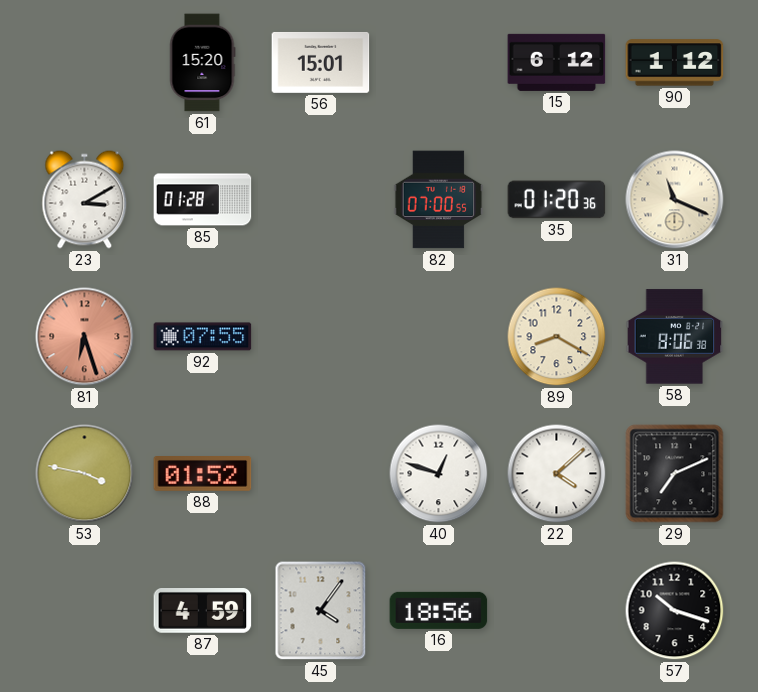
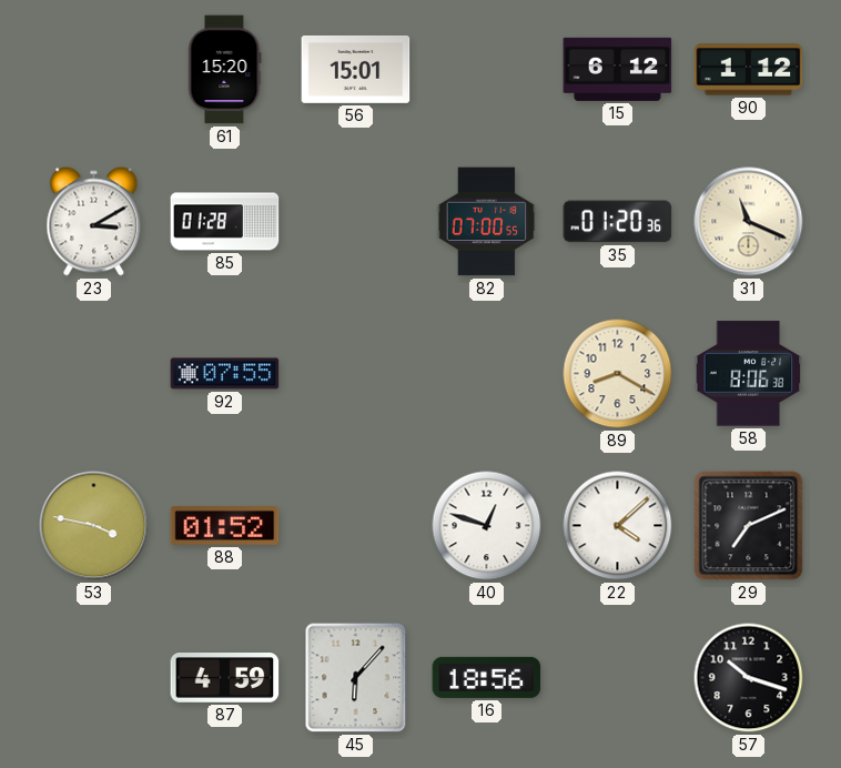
81: 6:27 -> none (85, 337)
45: 4:06 -> 6:07 (356, 678)
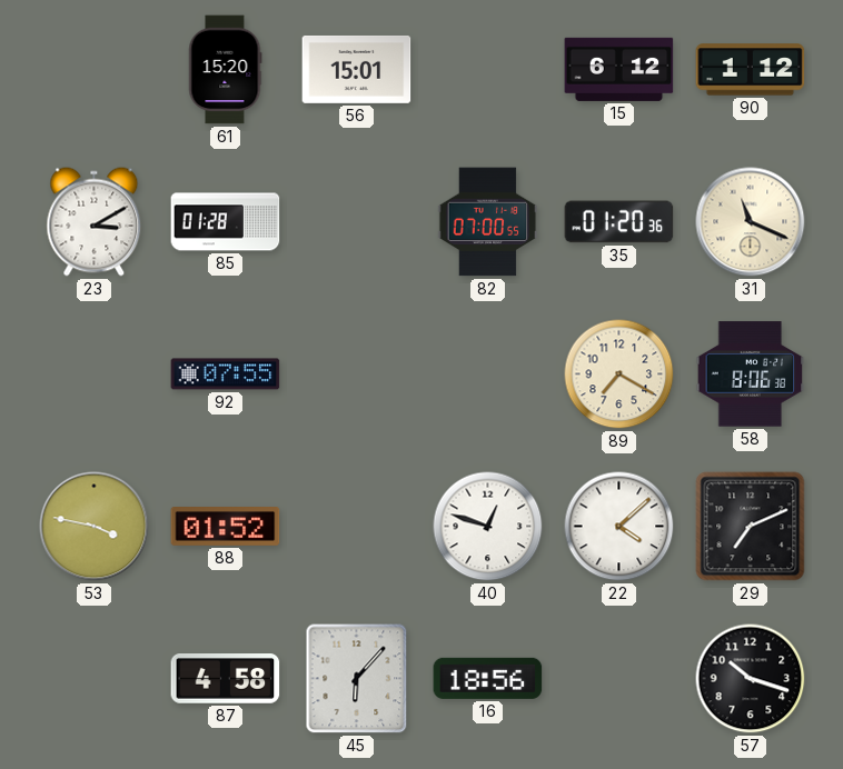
89: 8:20 -> 7:20 (619, 374)
87: 4:59 -> 4:58 (226, 679)
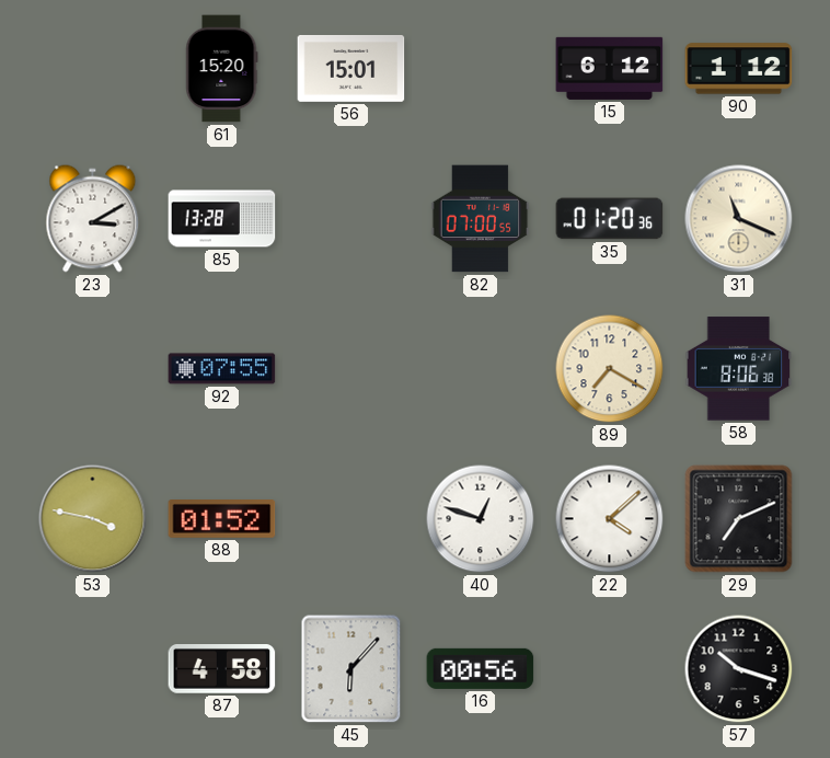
85: 01:28 -> 13:28 (222, 219)
16: 18:56 -> 00:56 (481, 668)
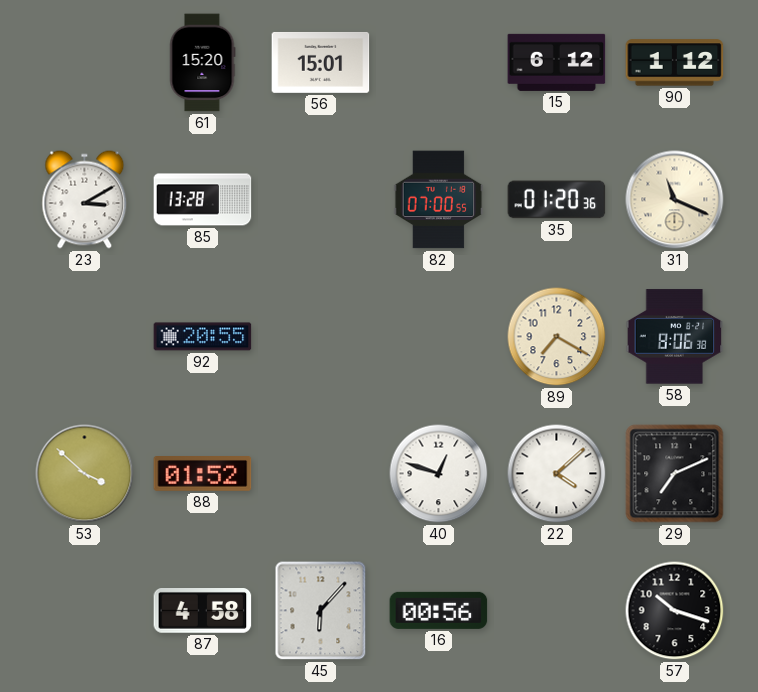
92: 07:55 -> 20:55 (203, 337)
53: 3:47 -> 3:52 (85, 474)
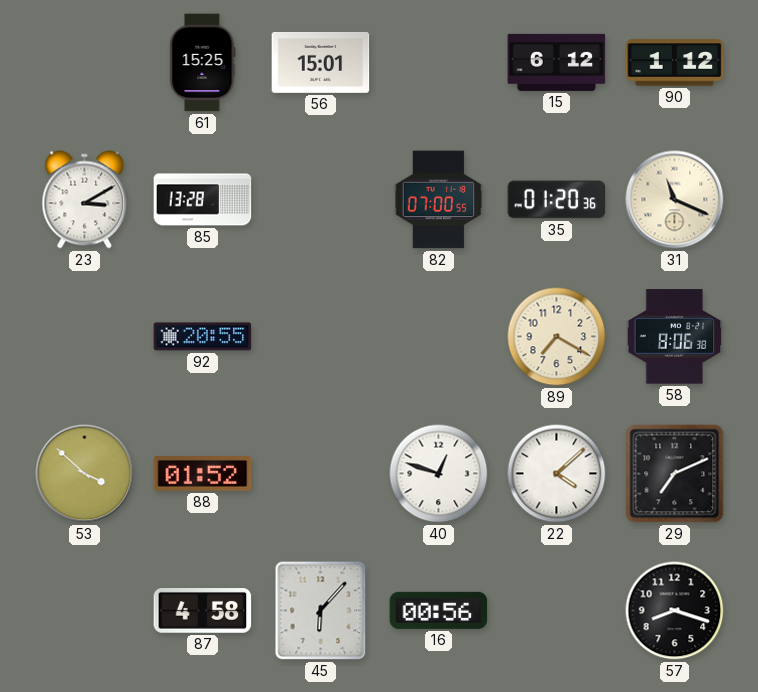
61: 15:20 -> 15:25 (202, 63)
57: 10:18 -> 8:18 (675, 611)
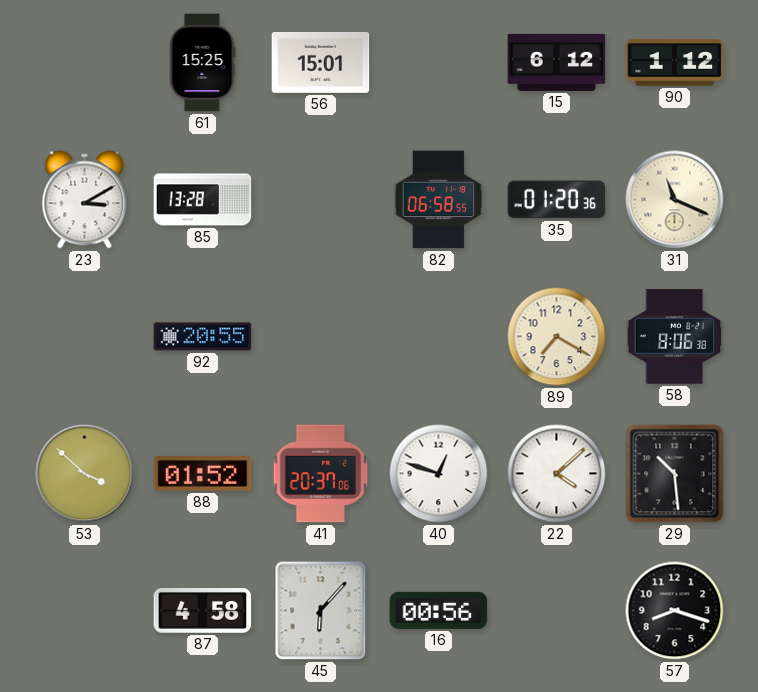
82: 07:00 -> 06:58 (439, 200)
41: none -> 20:37 (321, 474)
29: 7:11 -> 10:29 (675, 474)
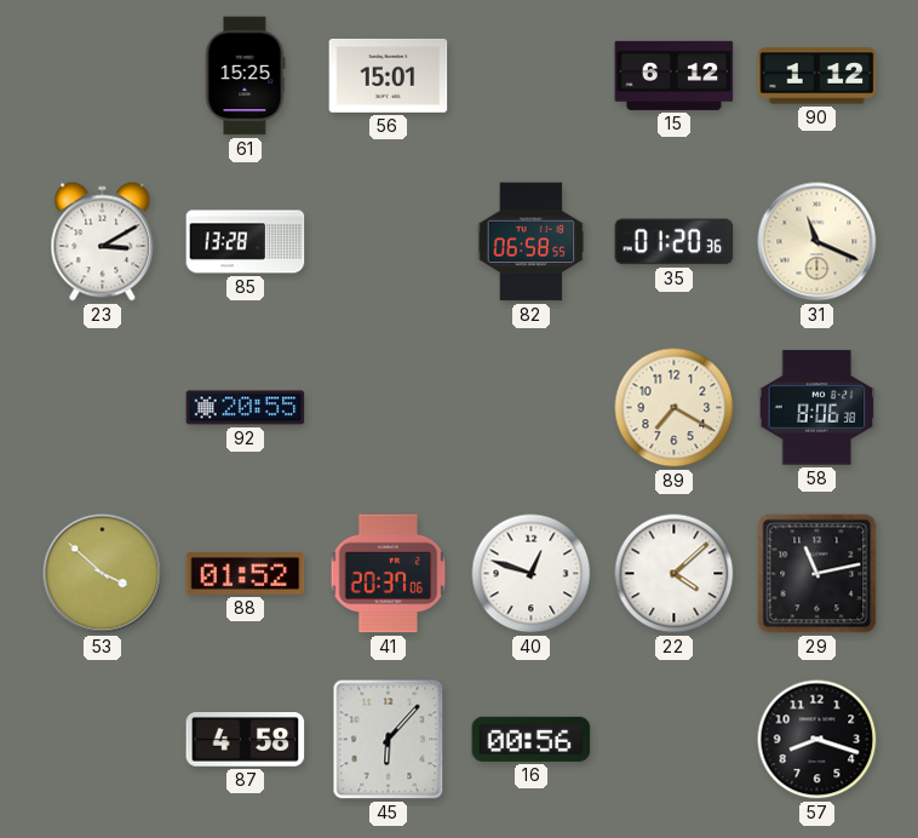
29: 10:29 -> 11:13 (817, 574)
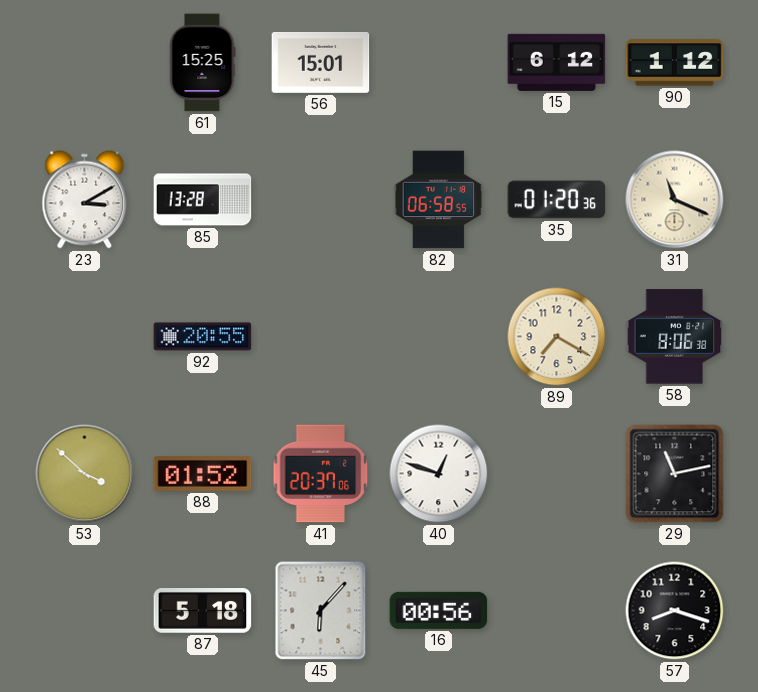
22: 4:08 -> none (675, 574)
87: 4:58 -> 5:18 (203, 611)
